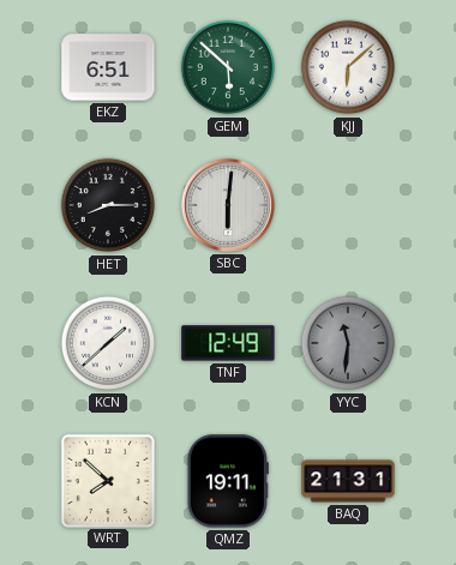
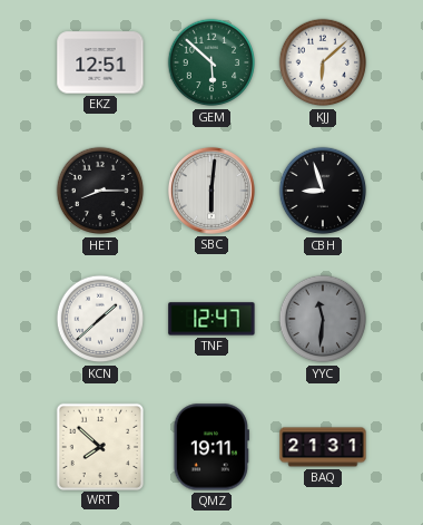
EKZ: 6:51 -> 12:51 (100, 62)
CBH: none -> 8:57 (323, 191)
TNF: 12:49 -> 12:47 (211, 319)
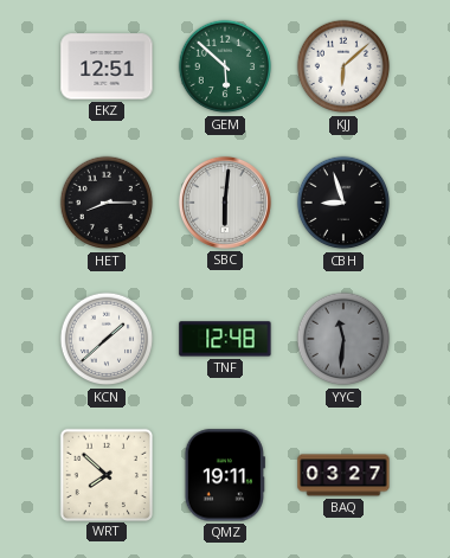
TNF: 12:47 -> 12:48 (225, 339)
BAQ: 21:31 -> 03:27 (343, 475)
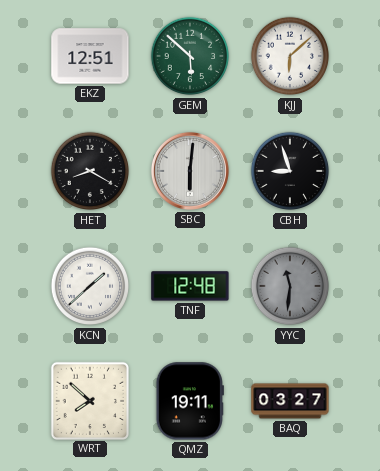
HET: 8:15 -> 8:20 (90, 171)
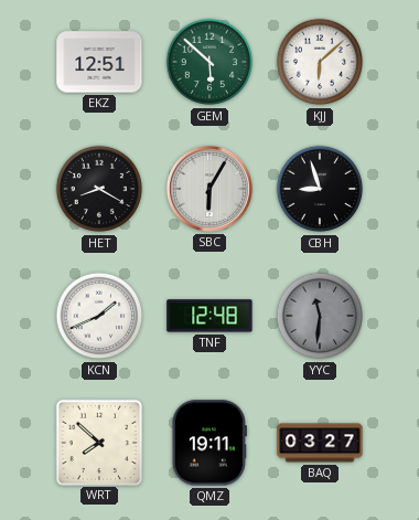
SBC: 6:01 -> 6:05 (209, 189)
KCN: 1:38 -> 1:41 (99, 316)
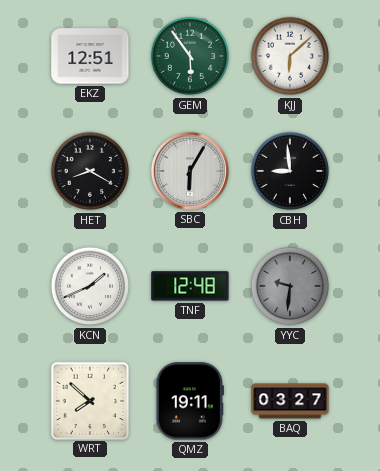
GEM: 5:52 -> 5:54 (190, 56)
CBH: 8:57 -> 8:59 (290, 171)
YYC: 11:31 -> 9:31 (290, 286)
